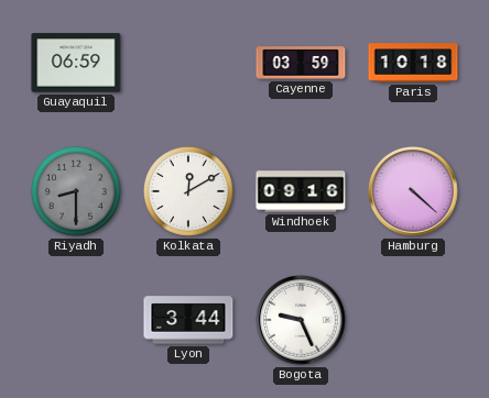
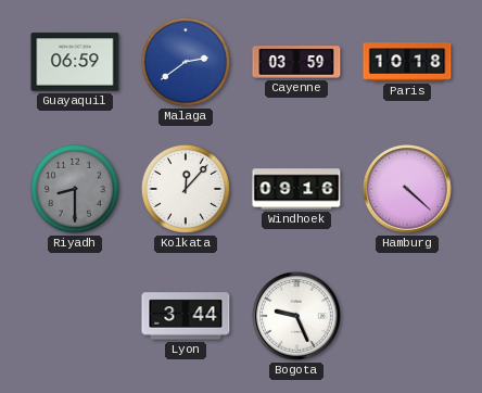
Malaga: none -> 2:39 (186, 62)
Kolkata: 12:10 -> 12:07 (186, 189)
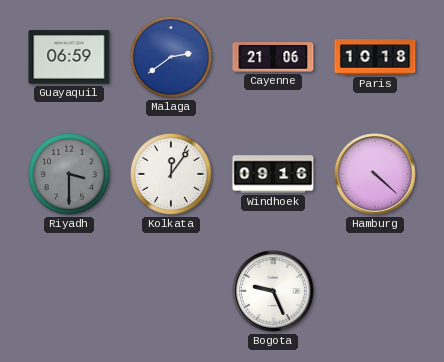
Cayenne: 03:59 -> 21:06 (273, 57)
Riyadh: 8:30 -> 3:30 (69, 174)
Kolkata: 12:07 -> 12:06 (171, 174)
Lyon: 3:44 -> none (186, 316)
